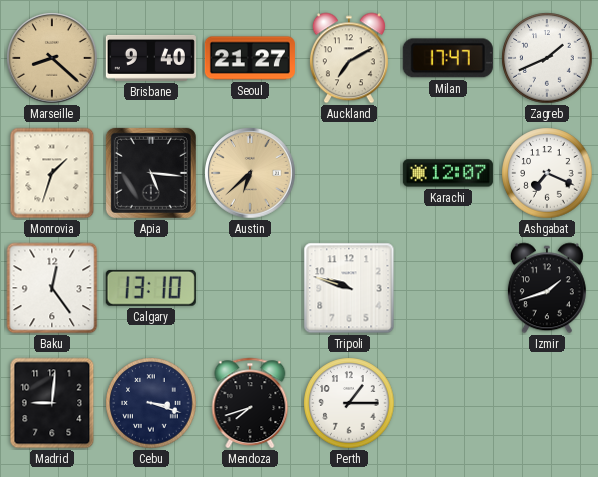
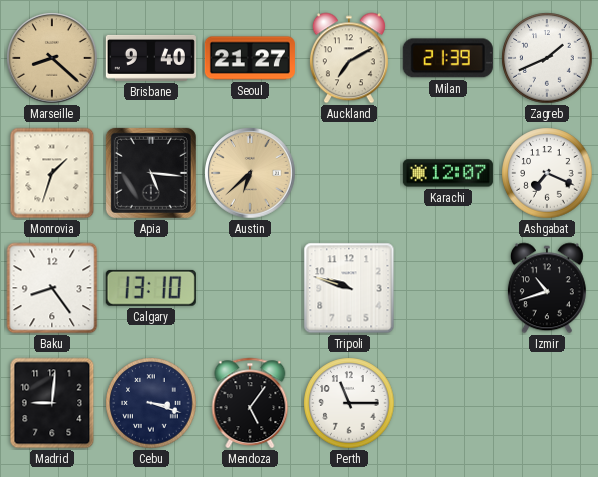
Milan: 17:47 -> 21:39 (448, 58)
Baku: 12:24 -> 8:24 (52, 288)
Izmir: 1:42 -> 10:42 (547, 288)
Mendoza: 7:42 -> 5:06 (250, 403)
Perth: 1:15 -> 11:15 (349, 403)
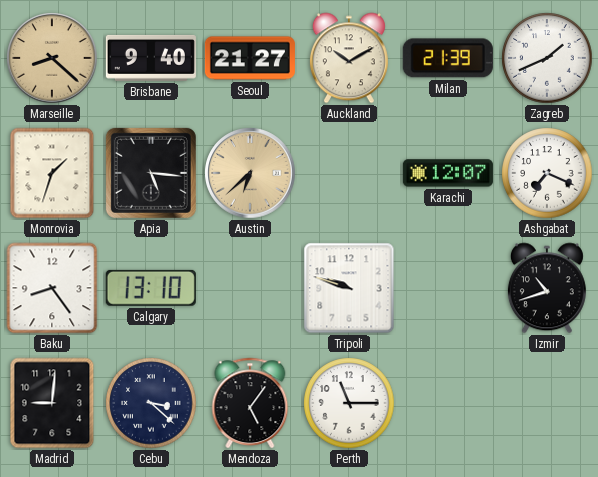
Auckland: 7:10 -> 10:10 (349, 58)
Cebu: 3:18 -> 3:22 (151, 403)
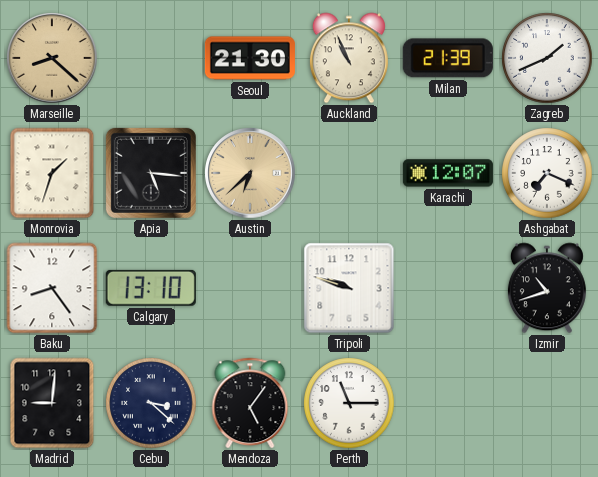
Brisbane: 9:40 -> none (151, 58)
Seoul: 21:27 -> 21:30 (250, 58)
Auckland: 10:10 -> 10:56 (349, 58)
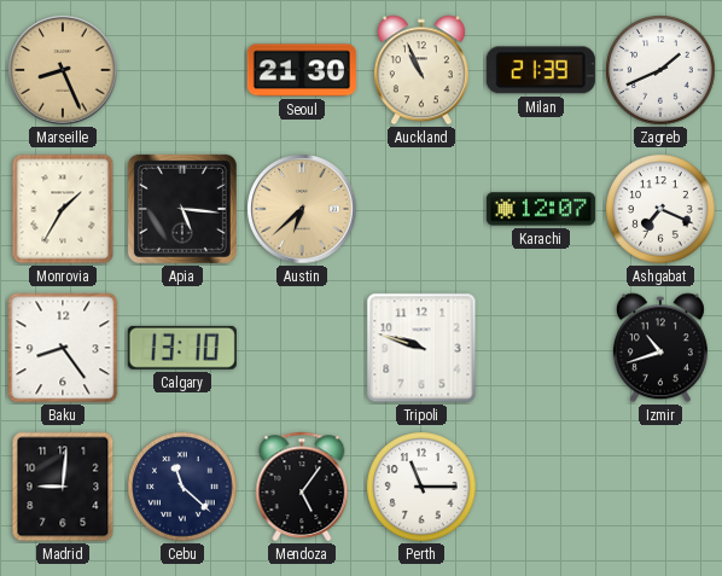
Marseille: 8:22 -> 8:26 (63, 70)
Monrovia: 1:33 -> 1:35 (63, 209)
Cebu: 3:22 -> 11:22 (182, 487)
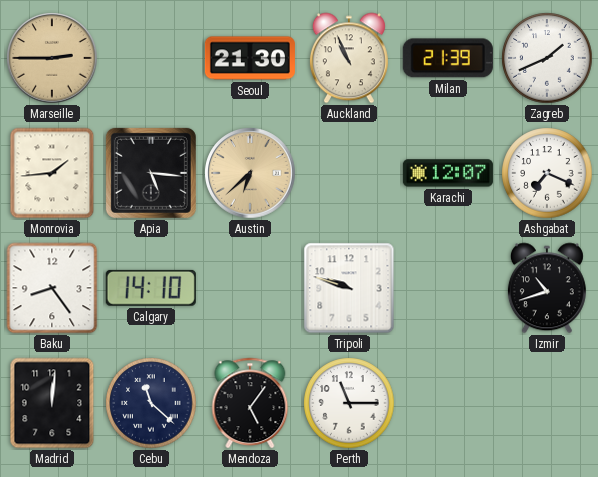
Marseille: 8:26 -> 2:45 (52, 58)
Monrovia: 1:35 -> 1:44 (52, 173)
Calgary: 13:10 -> 14:10 (151, 288)
Madrid: 9:01 -> 12:01 (52, 403)
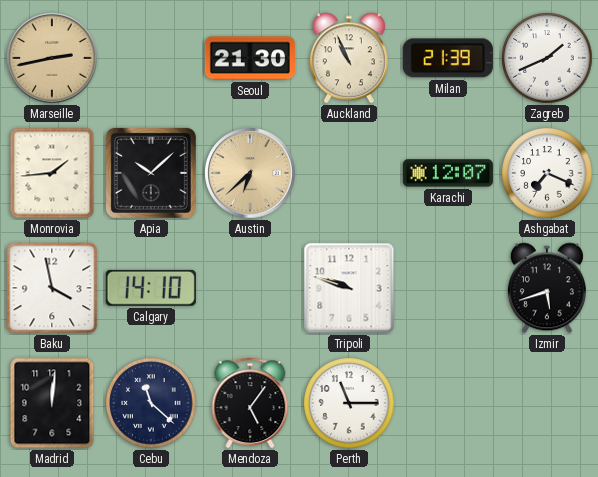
Marseille: 2:45 -> 2:43 (52, 58)
Apia: 5:16 -> 10:08 (151, 173)
Baku: 8:24 -> 3:58 (52, 288)
Izmir: 10:42 -> 5:42 (547, 288)
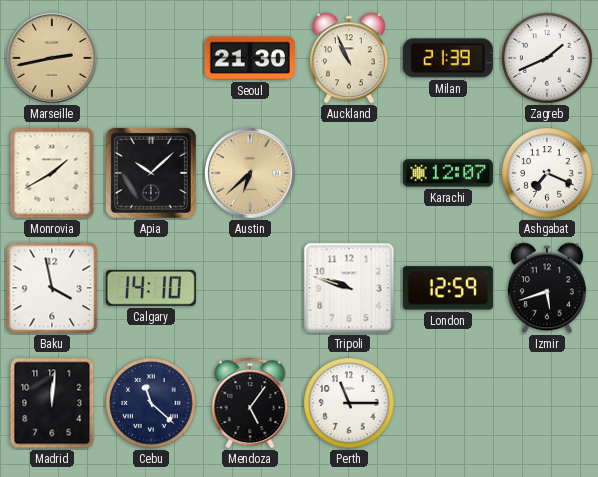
Monrovia: 1:44 -> 1:40 (52, 173)
London: none -> 12:59 (448, 288)
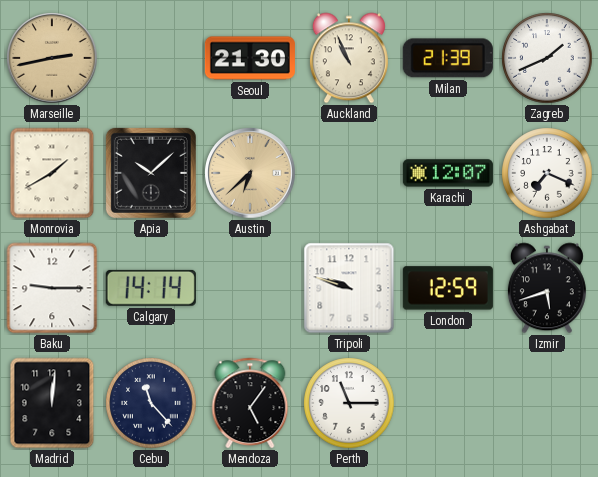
Baku: 3:58 -> 9:15 (52, 288)
Calgary: 14:10 -> 14:14 (151, 288)
Cebu: 11:22 -> 11:23 (151, 403)
